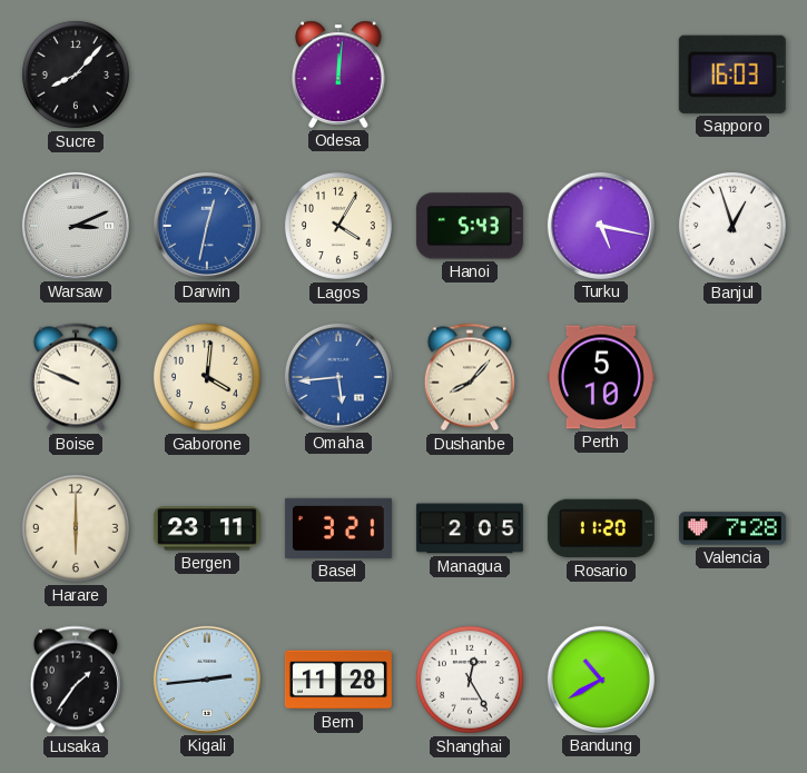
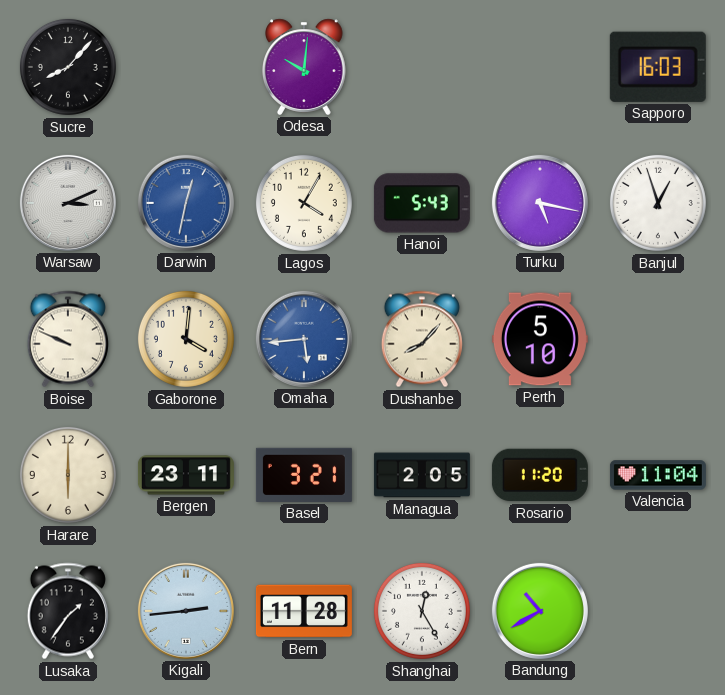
Odesa: 12:01 -> 10:01 (305, 67)
Valencia: 7:28 -> 11:04 (658, 475)
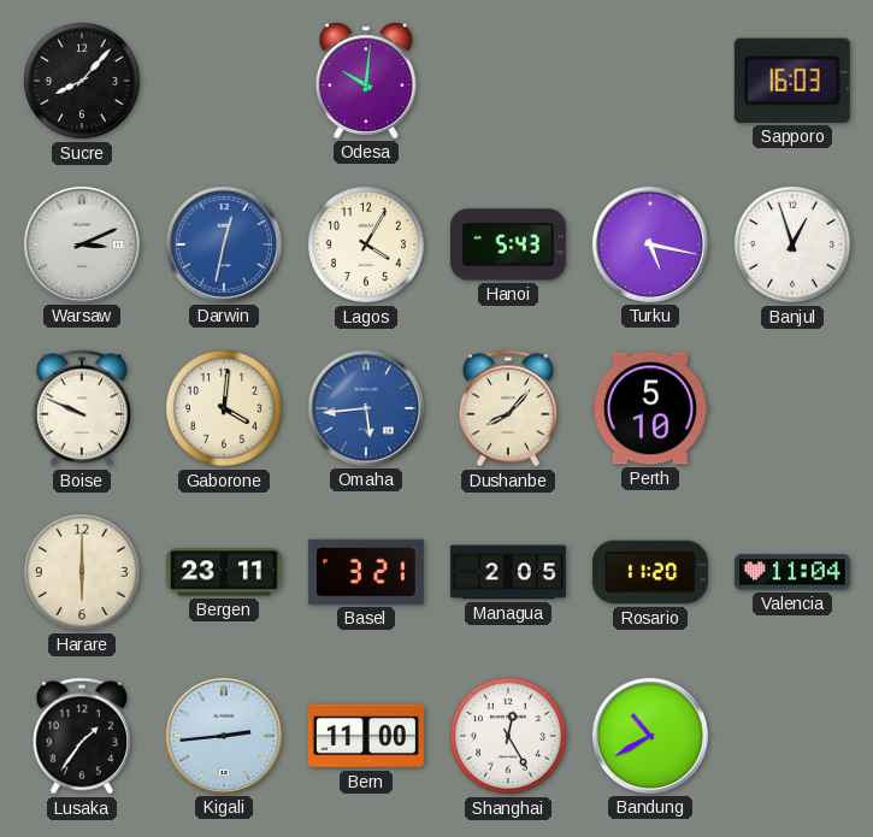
Bern: 11:28 -> 11:00 (366, 736)
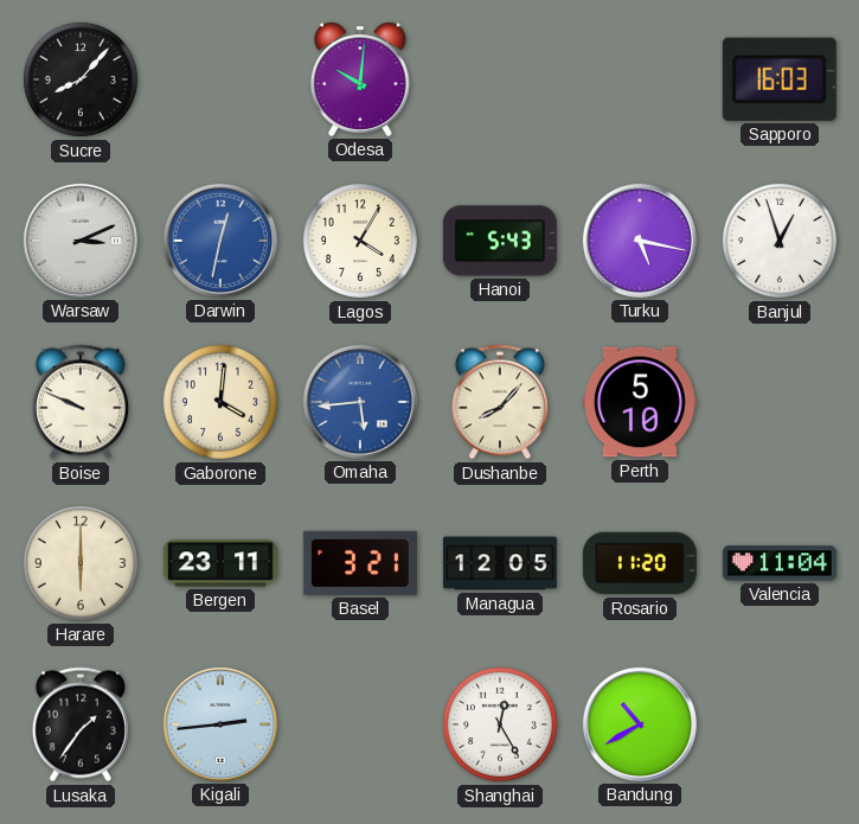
Managua: 2:05 -> 12:05 (500, 563)
Bern: 11:00 -> none (366, 736)
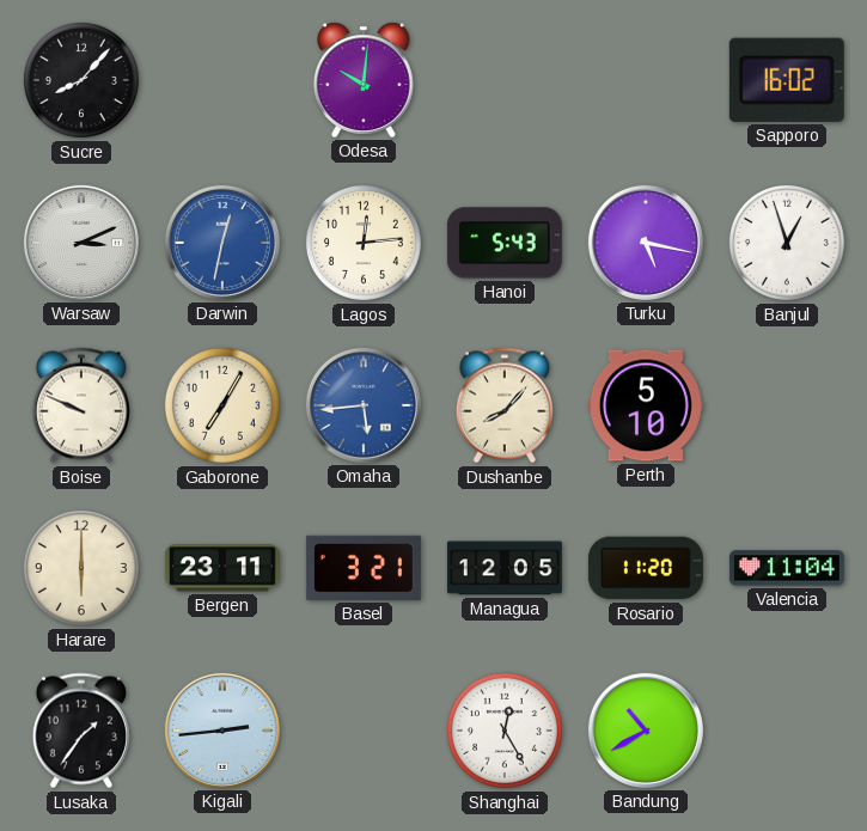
Sapporo: 16:03 -> 16:02 (787, 80)
Lagos: 4:05 -> 12:14 (364, 243)
Gaborone: 4:01 -> 7:05 (222, 405)
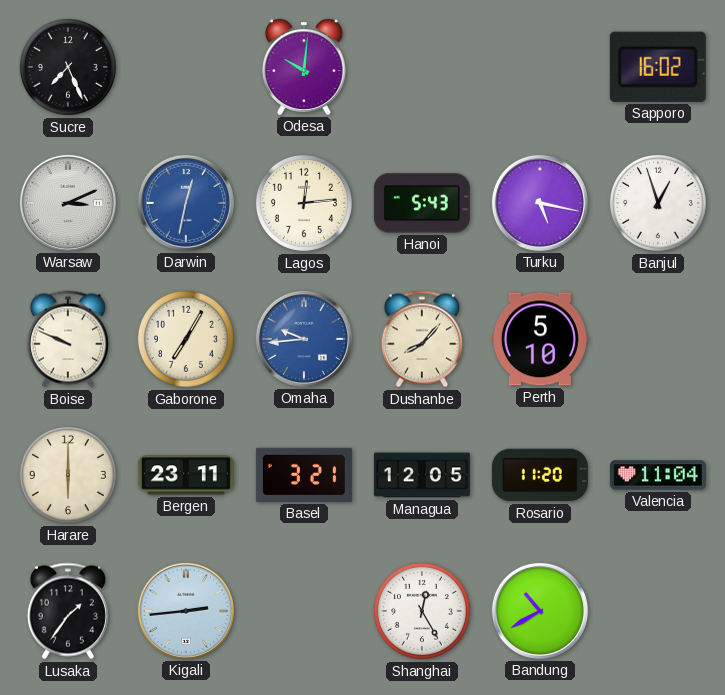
Sucre: 8:07 -> 7:26 (68, 67)
Omaha: 5:44 -> 9:44 (304, 339)
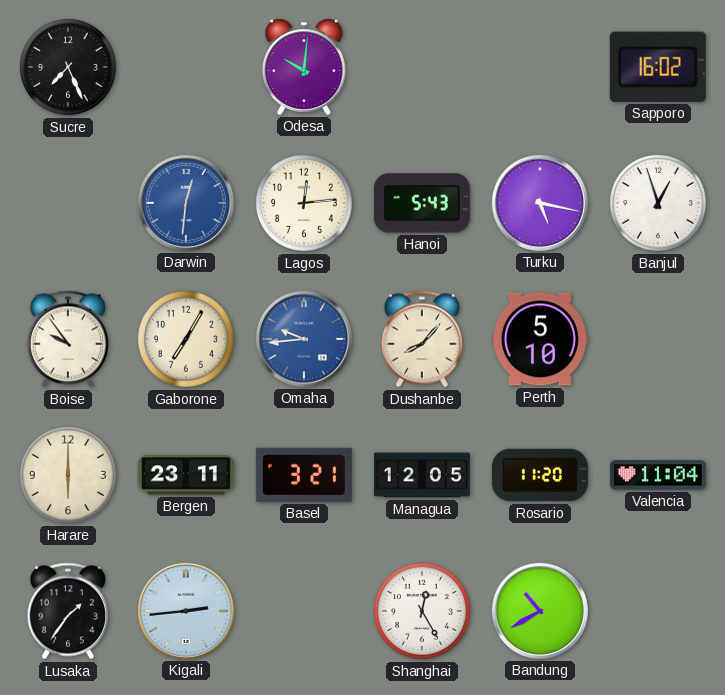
Warsaw: 3:11 -> none (68, 203)
Darwin: 12:32 -> 12:31 (186, 203)
Boise: 9:49 -> 9:54 (68, 339)
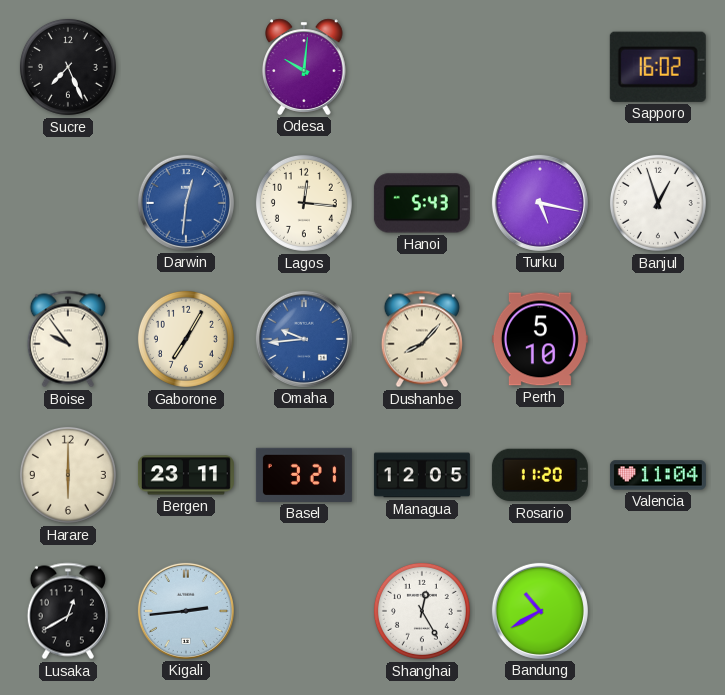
Lagos: 12:14 -> 12:16 (304, 203)
Lusaka: 1:36 -> 12:40 (68, 611)
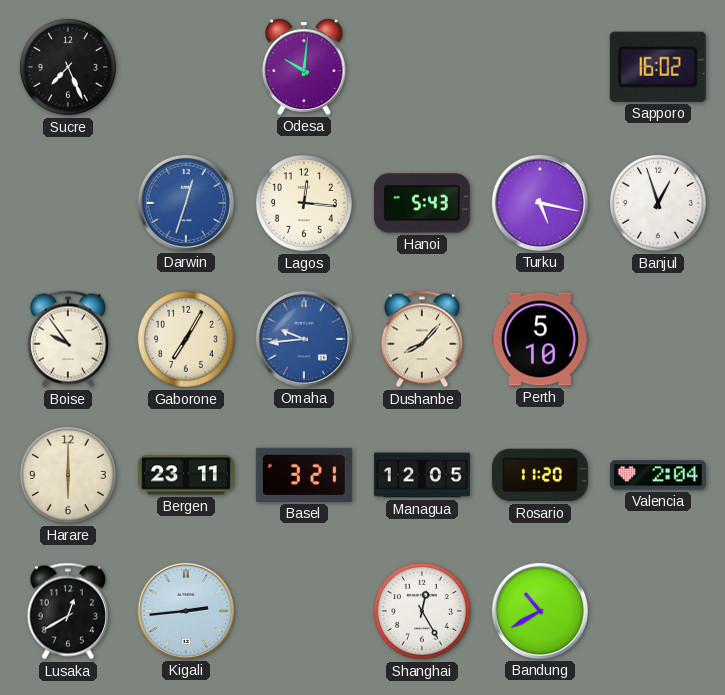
Darwin: 12:31 -> 12:33 (186, 203)
Valencia: 11:04 -> 2:04 (658, 475)
